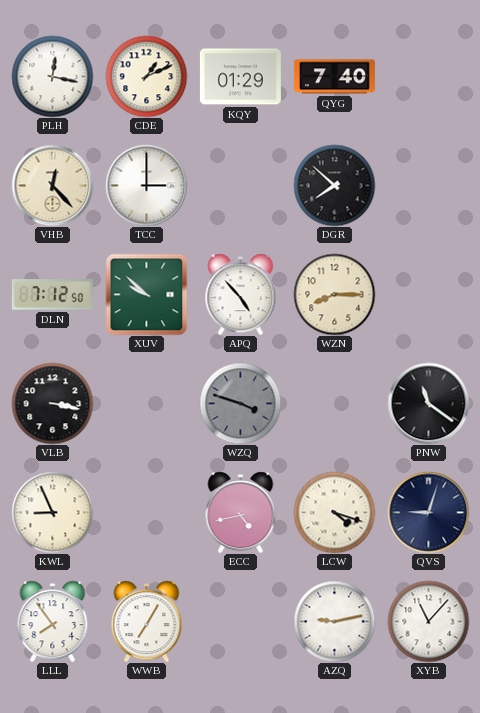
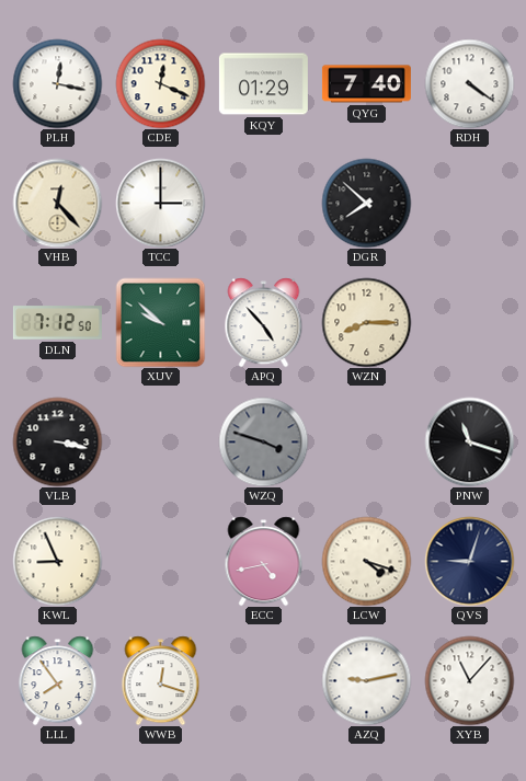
CDE: 1:11 -> 12:19 (160, 83)
RDH: none -> 4:21 (469, 83)
PNW: 11:21 -> 11:18 (469, 441)
WWB: 7:05 -> 12:18 (161, 680)
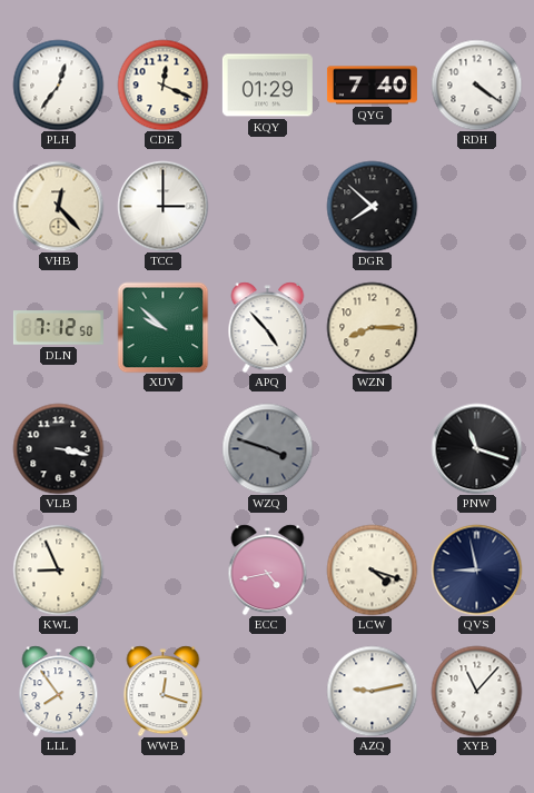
PLH: 12:17 -> 12:36 (58, 85)
QVS: 9:03 -> 8:58 (476, 569)
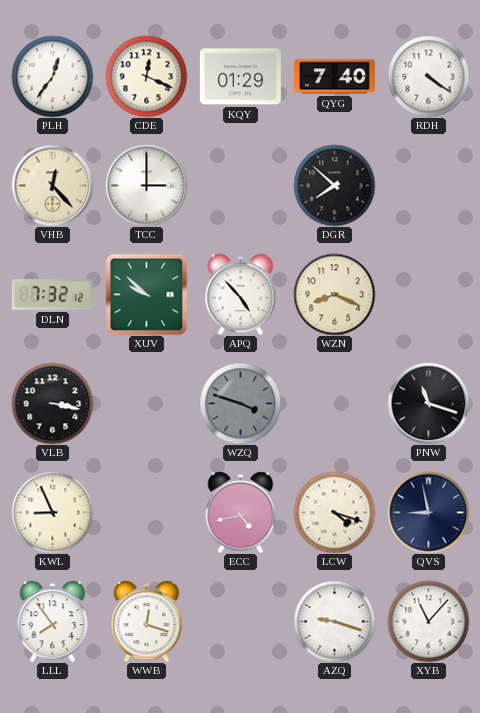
DLN: 7:12 -> 7:32 (52, 295)
WZN: 8:15 -> 8:19 (334, 294)
AZQ: 9:13 -> 9:18 (334, 621)
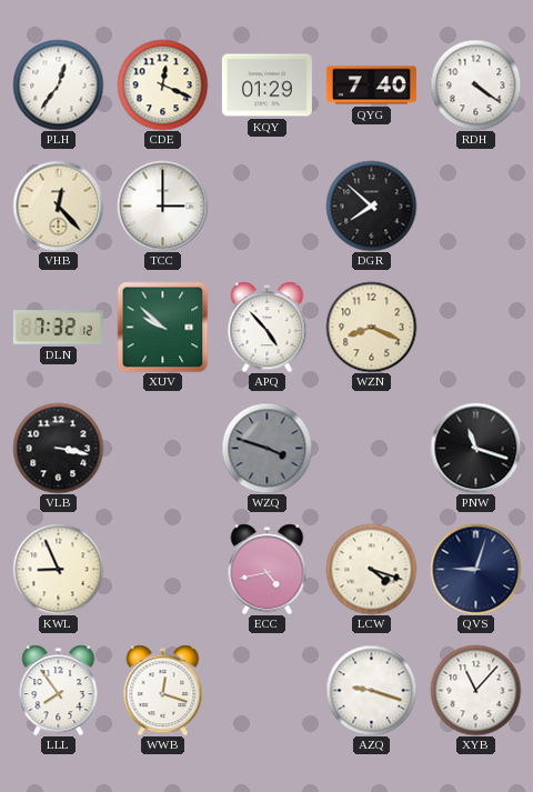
QVS: 8:58 -> 9:03 (475, 569)
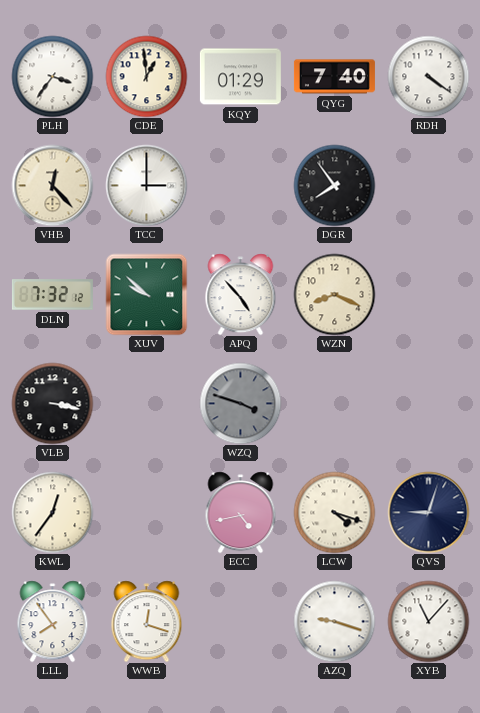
PLH: 12:36 -> 3:36 (52, 76)
CDE: 12:19 -> 12:59 (146, 76)
DGR: 7:52 -> 7:54 (334, 185)
PNW: 11:18 -> none (475, 448)
KWL: 8:56 -> 12:36 (52, 512)
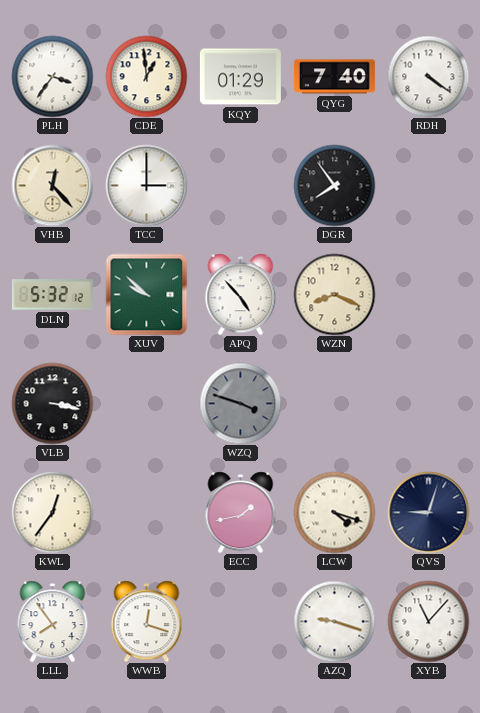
DLN: 7:32 -> 5:32 (52, 295)
ECC: 4:43 -> 1:43 (241, 512)
